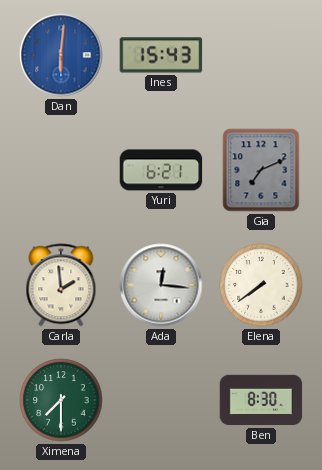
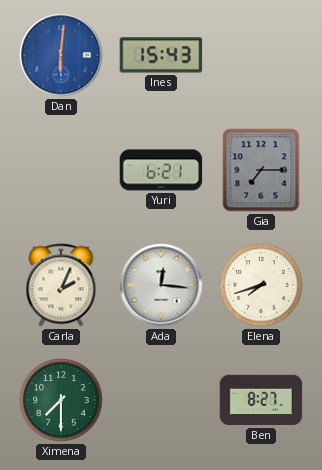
Gia: 7:11 -> 7:15 (261, 170)
Carla: 1:59 -> 2:04 (61, 285)
Elena: 7:39 -> 7:42 (261, 285)
Ben: 8:30 -> 8:27 (261, 400)
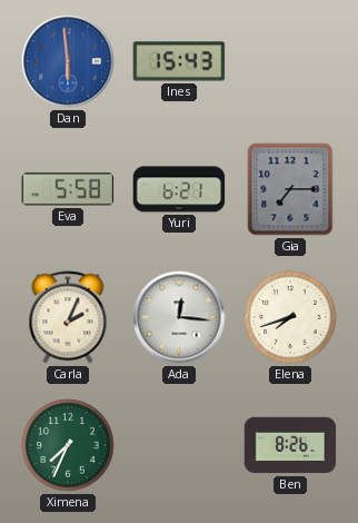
Dan: 6:01 -> 5:59 (68, 61)
Eva: none -> 5:58 (68, 189)
Ximena: 7:30 -> 7:34 (68, 445)
Ben: 8:27 -> 8:26 (290, 445)
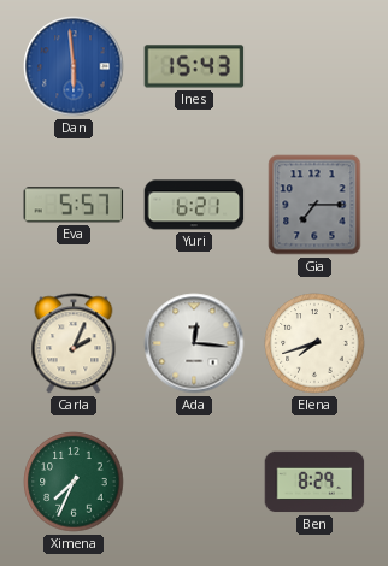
Eva: 5:58 -> 5:57 (74, 205)
Ben: 8:26 -> 8:29 (314, 482)
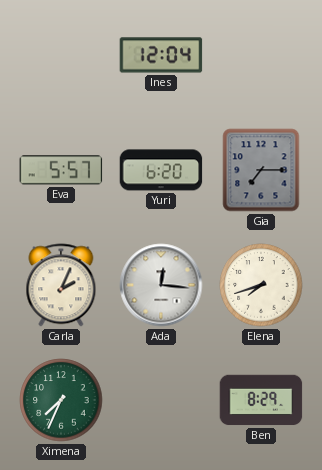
Dan: 5:59 -> none (74, 66)
Ines: 15:43 -> 12:04 (161, 55)
Yuri: 6:21 -> 6:20 (161, 170)
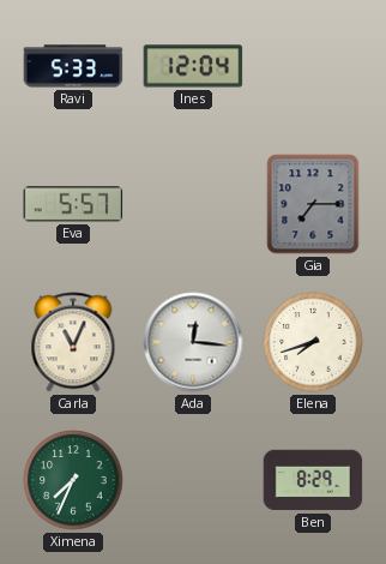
Ravi: none -> 5:33 (73, 66)
Yuri: 6:20 -> none (161, 170)
Carla: 2:04 -> 11:04 (73, 342)
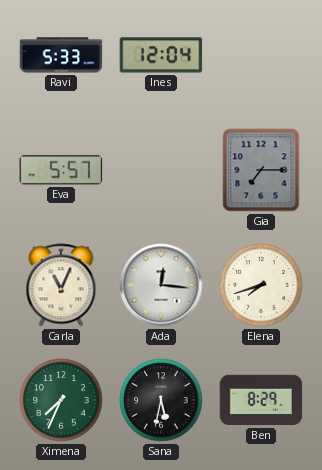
Sana: none -> 5:32 (161, 400)
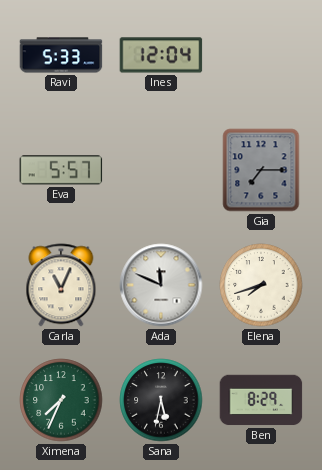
Ada: 12:16 -> 11:49 (161, 285)
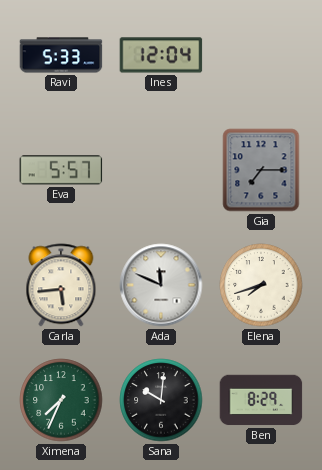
Carla: 11:04 -> 5:44 (61, 285)
Sana: 5:32 -> 10:01 (161, 400)
